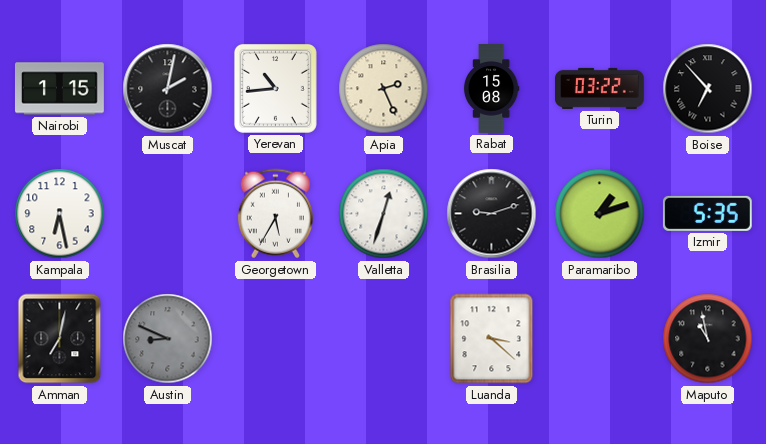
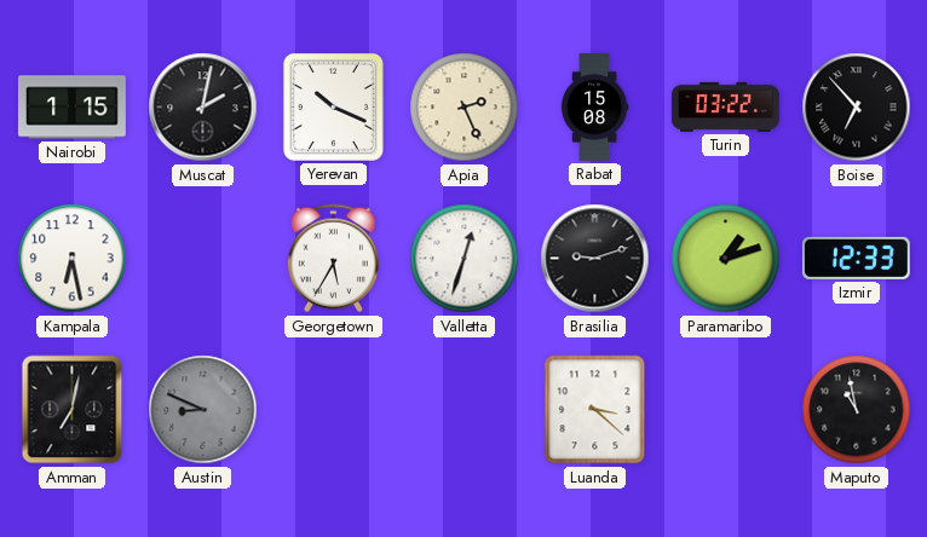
Yerevan: 10:44 -> 10:19 (333, 106)
Izmir: 5:35 -> 12:33 (856, 258)
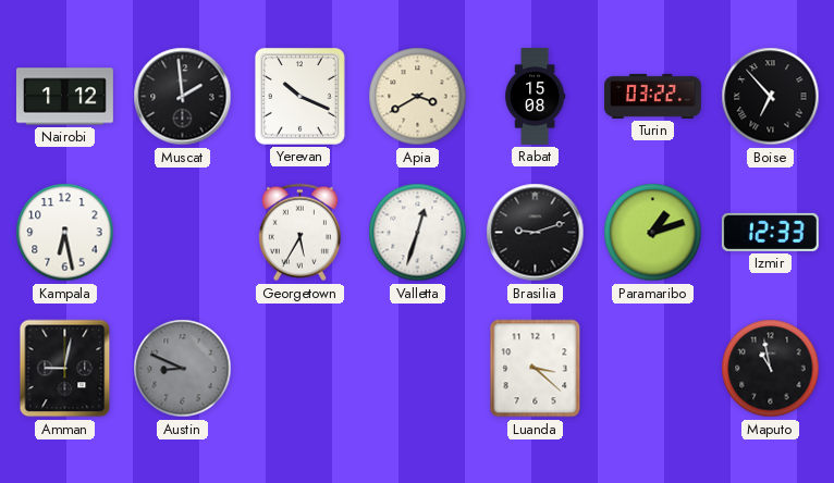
Nairobi: 1:15 -> 1:12 (64, 97)
Muscat: 2:02 -> 1:59 (183, 97)
Apia: 2:26 -> 3:40 (418, 97)
Amman: 7:02 -> 9:02 (65, 369)
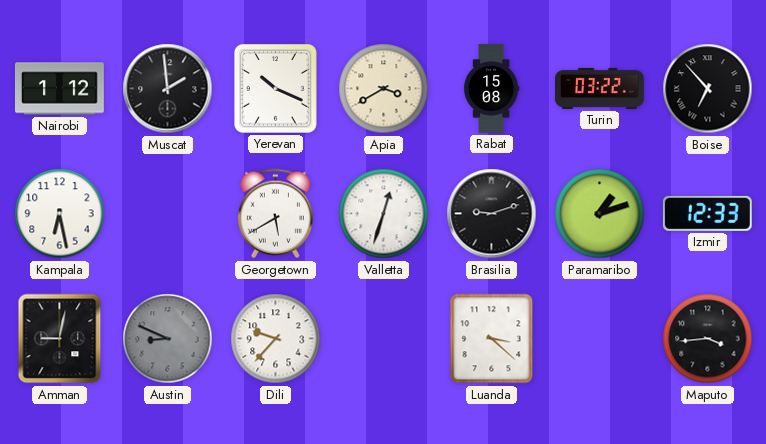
Georgetown: 5:35 -> 5:40 (275, 214)
Dili: none -> 9:37 (276, 339)
Maputo: 10:58 -> 3:44 (708, 339)
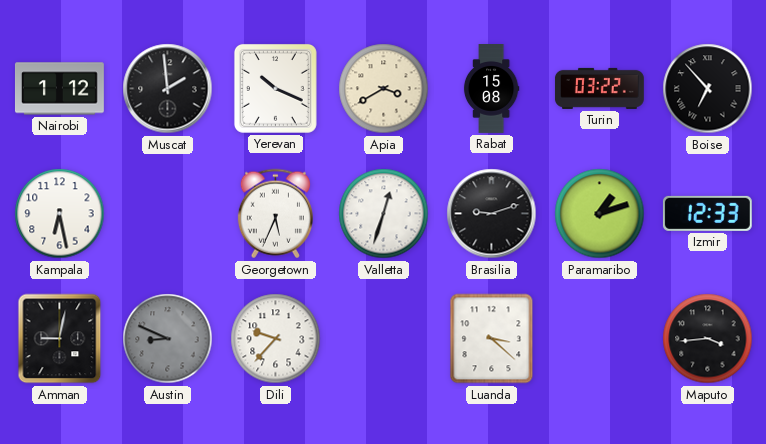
Georgetown: 5:40 -> 5:34 (275, 214)
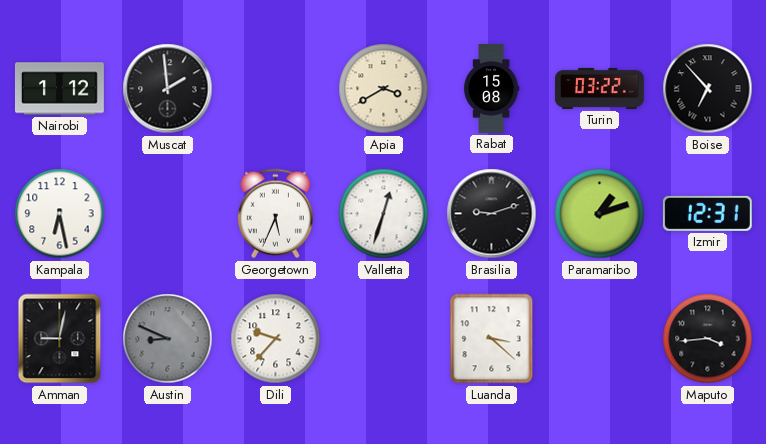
Yerevan: 10:19 -> none (275, 88)
Izmir: 12:33 -> 12:31 (707, 213)
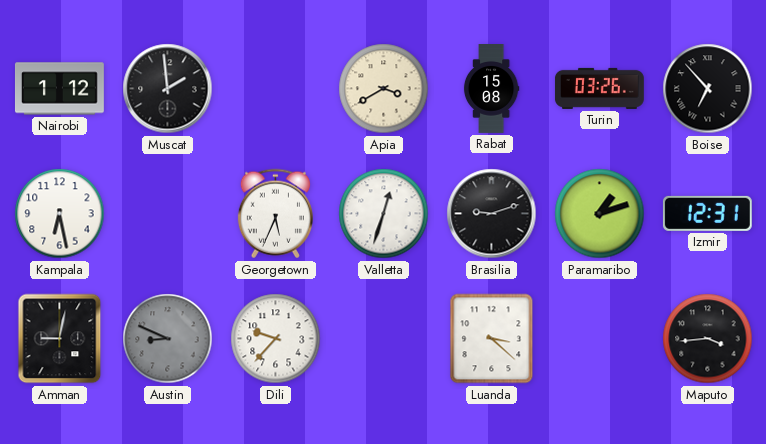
Turin: 03:22 -> 03:26 (599, 88)
